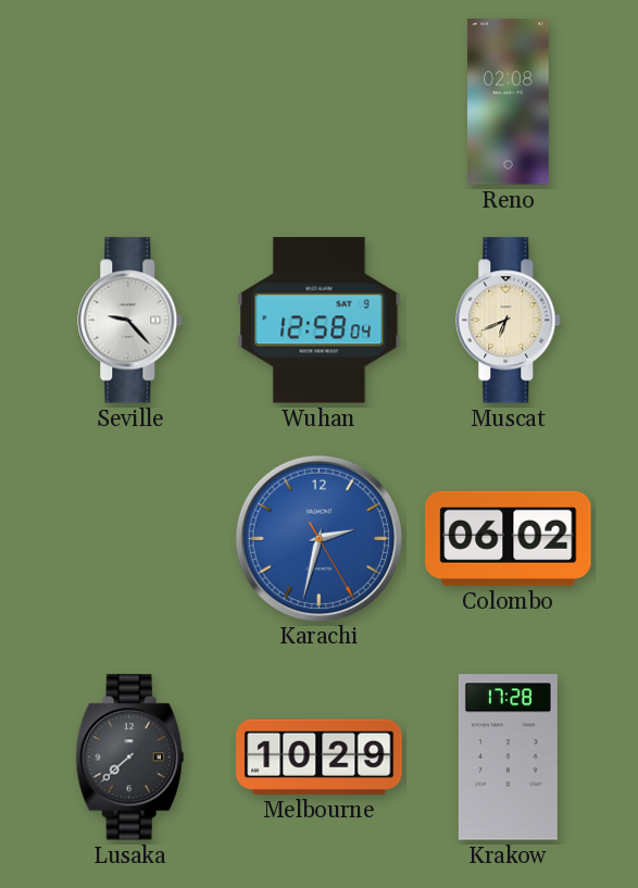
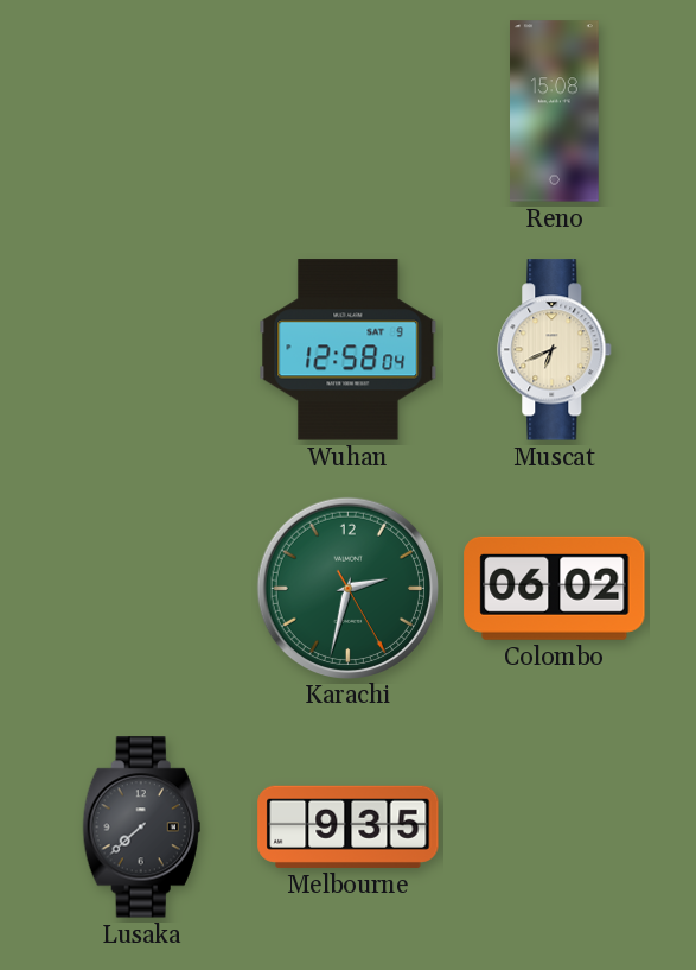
Reno: 02:08 -> 15:08 (555, 112)
Seville: 9:23 -> none (130, 321)
Karachi dial: blue -> green (347, 588)
Melbourne: 10:29 -> 9:35 (349, 826)
Krakow: 17:28 -> none (508, 758)
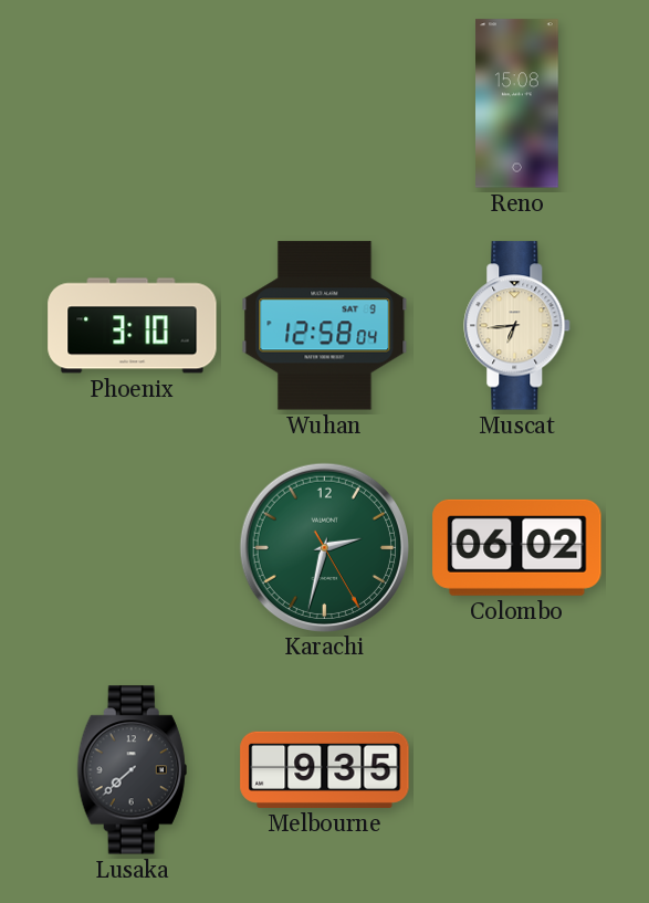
Phoenix: none -> 3:10 (133, 326)
Muscat: 6:41 -> 6:44 (517, 326)
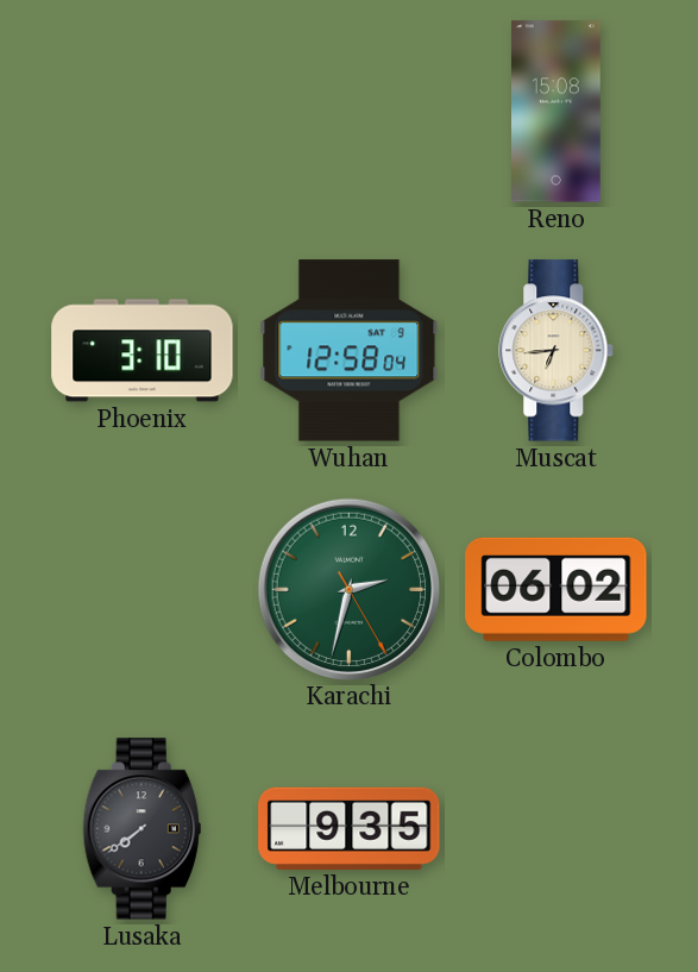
Lusaka: 7:38 -> 7:39 (142, 829)
